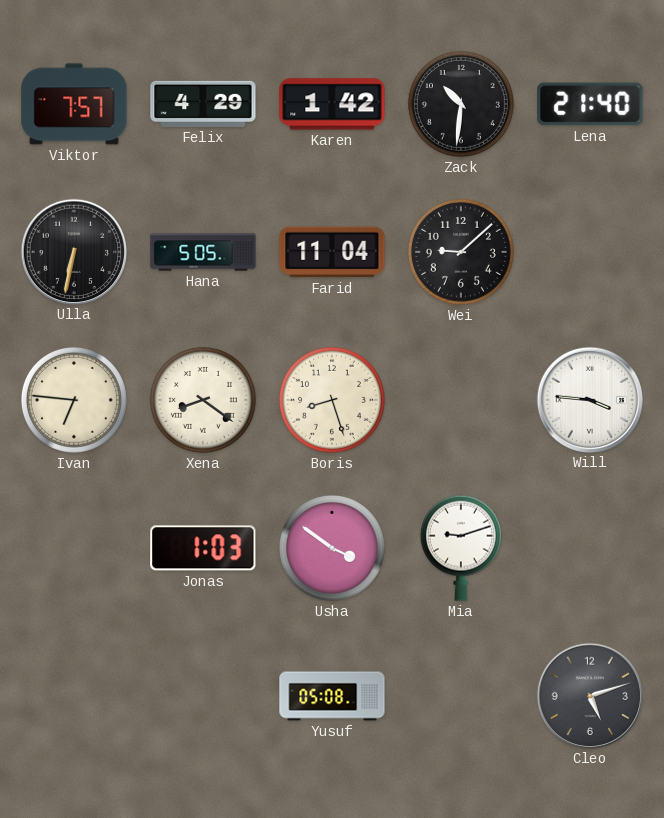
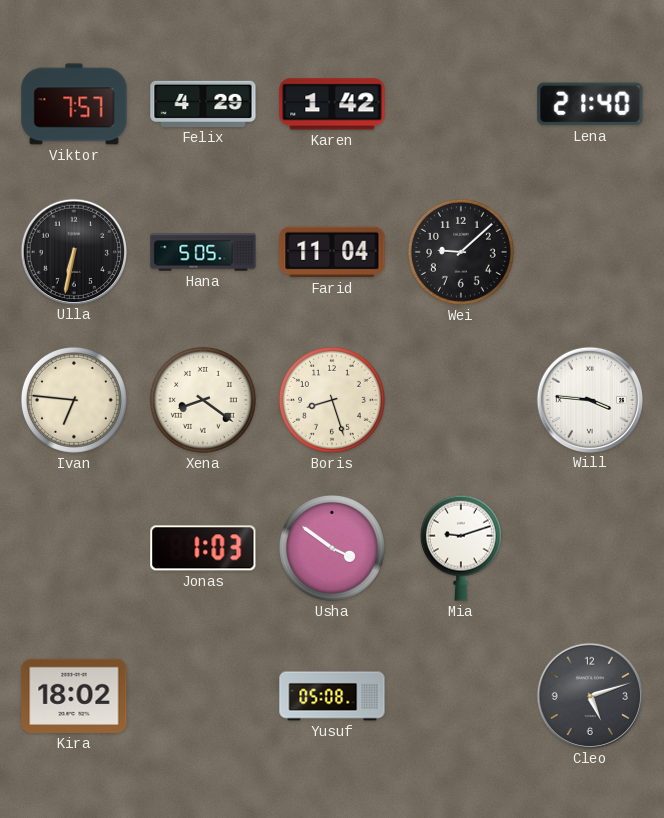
Zack: 10:31 -> none (461, 104)
Kira: none -> 18:02 (74, 696)
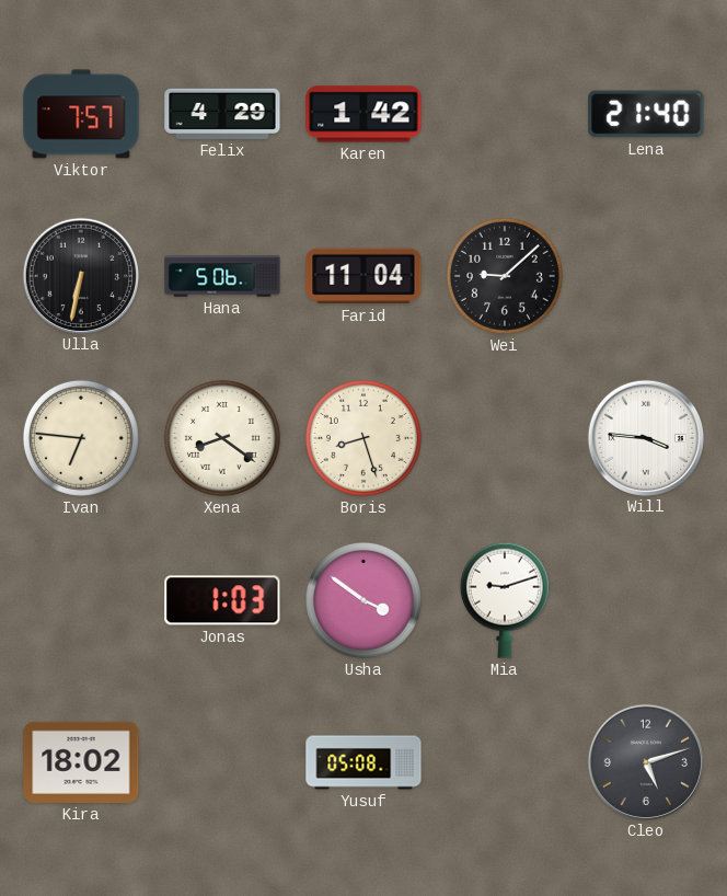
Hana: 5:05 -> 5:06 (222, 276)
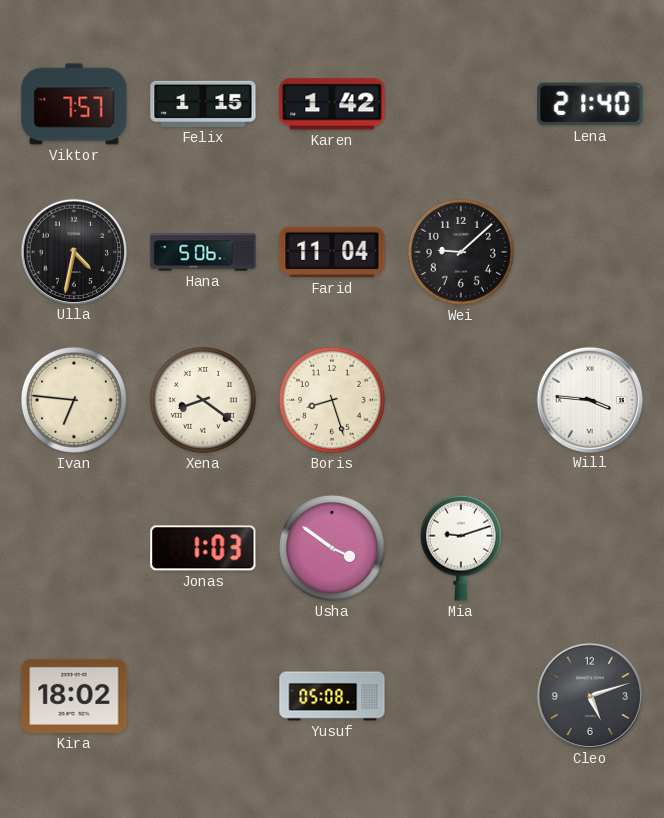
Felix: 4:29 -> 1:15 (203, 104)
Ulla: 6:32 -> 4:32 (73, 251)
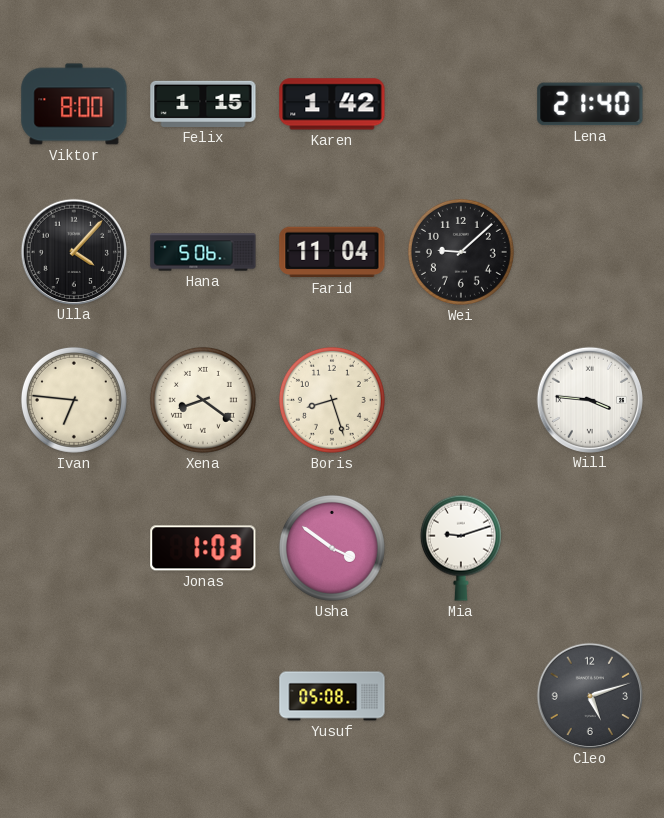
Viktor: 7:57 -> 8:00 (74, 104)
Ulla: 4:32 -> 4:07 (73, 251)
Kira: 18:02 -> none (74, 696)
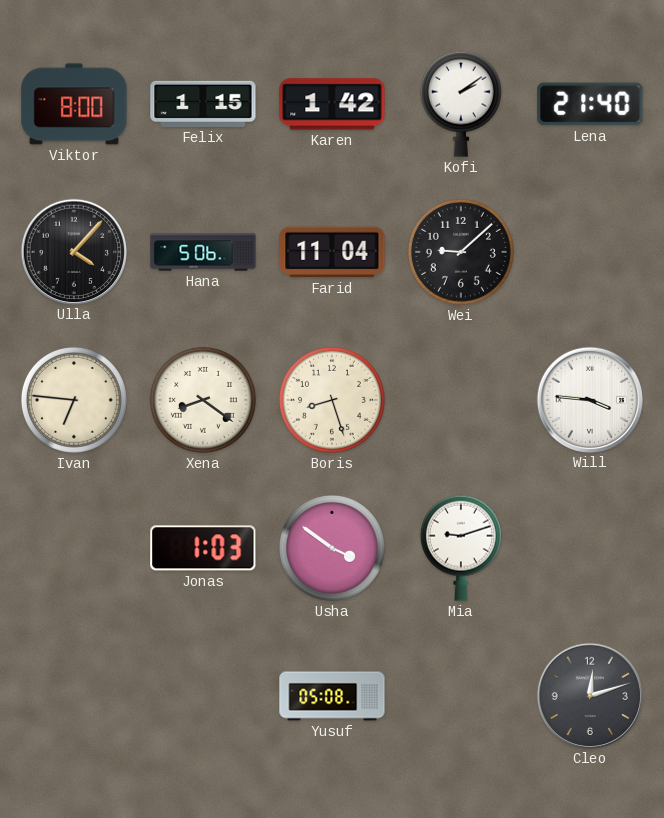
Kofi: none -> 2:09 (461, 104)
Cleo: 5:12 -> 12:12 (589, 695)
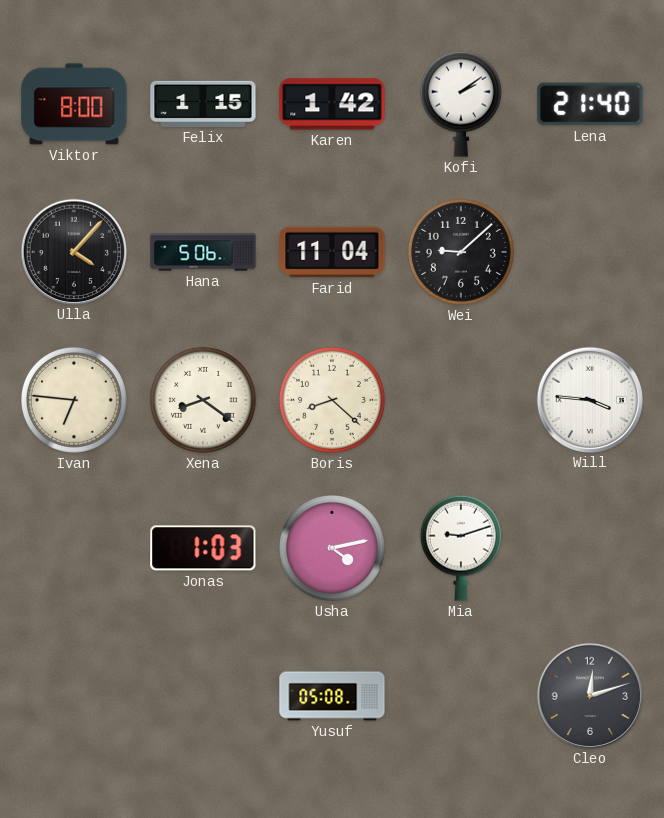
Boris: 8:27 -> 8:22 (332, 400)
Usha: 3:51 -> 4:13 (332, 548)
